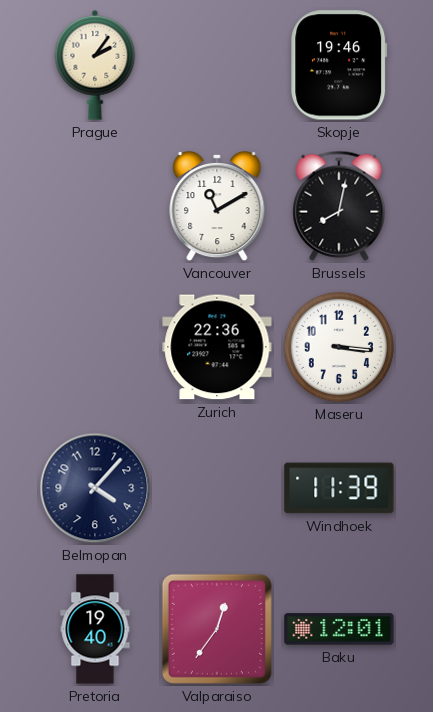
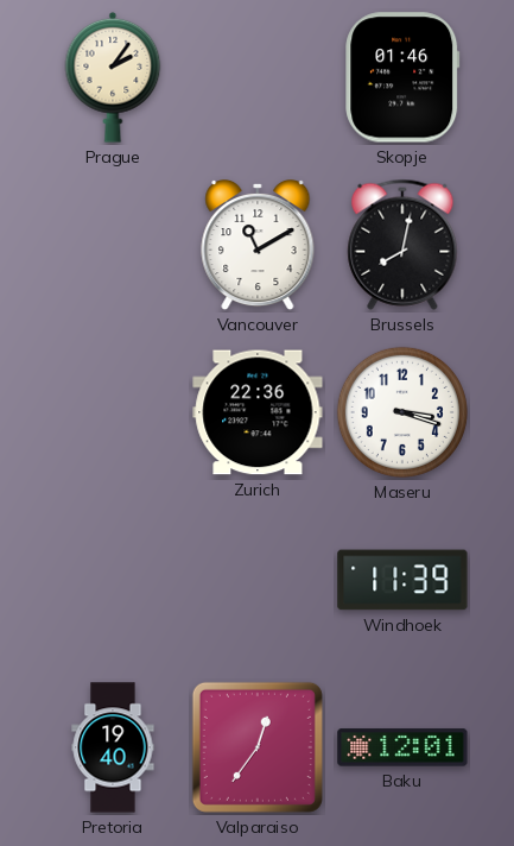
Skopje: 19:46 -> 01:46 (402, 77)
Maseru: 3:16 -> 3:18 (402, 412)
Belmopan: 4:07 -> none (95, 488)
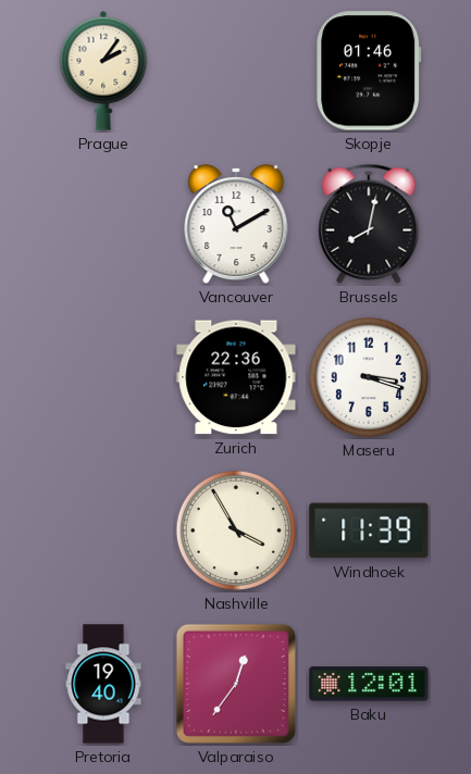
Nashville: none -> 3:55 (236, 530)
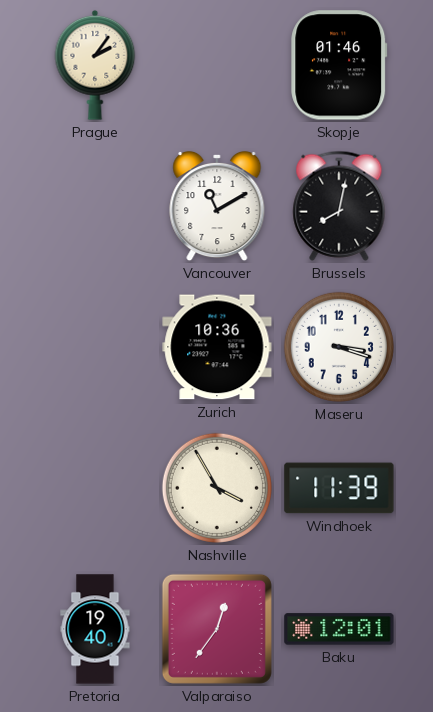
Zurich: 22:36 -> 10:36 (217, 347)
